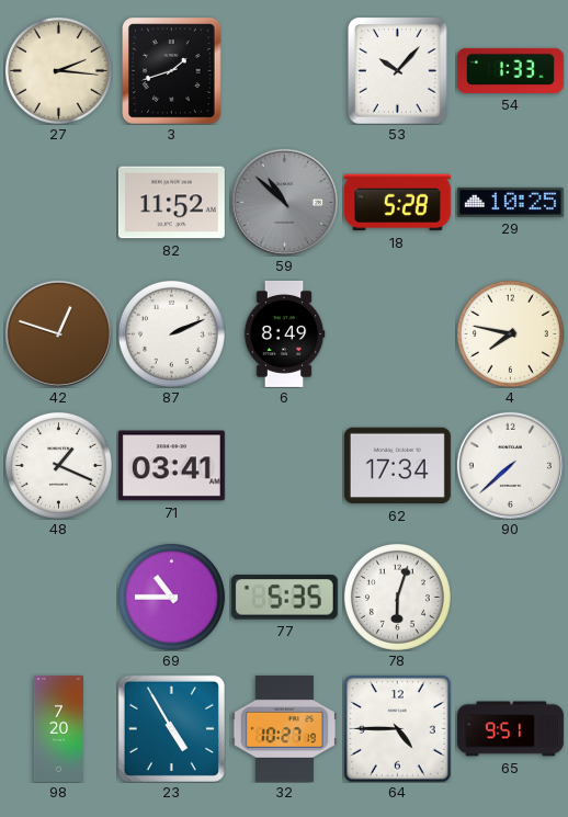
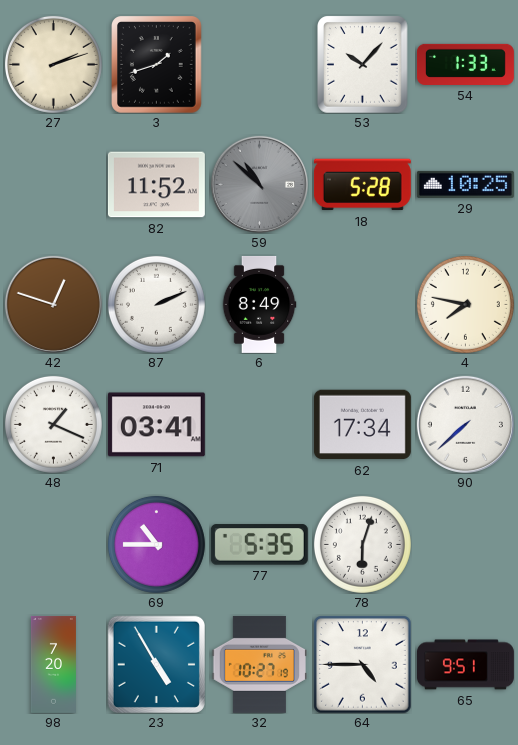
27: 2:16 -> 2:12 (53, 64)
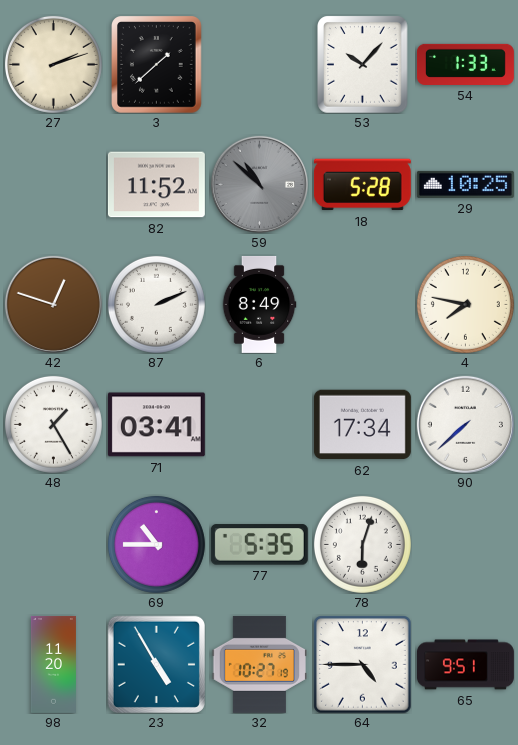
3: 1:42 -> 1:38 (157, 64)
48: 1:19 -> 1:25 (53, 424)
98: 7:20 -> 11:20 (53, 664)
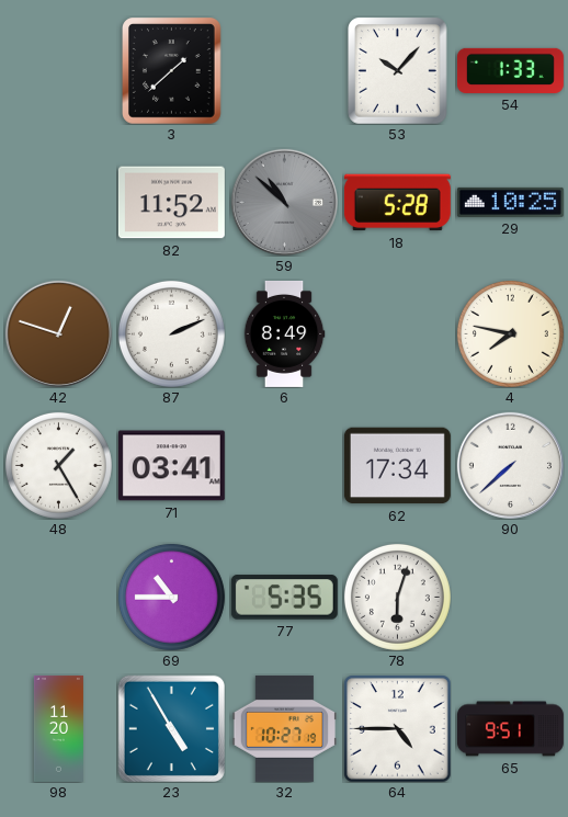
27: 2:12 -> none (53, 64)
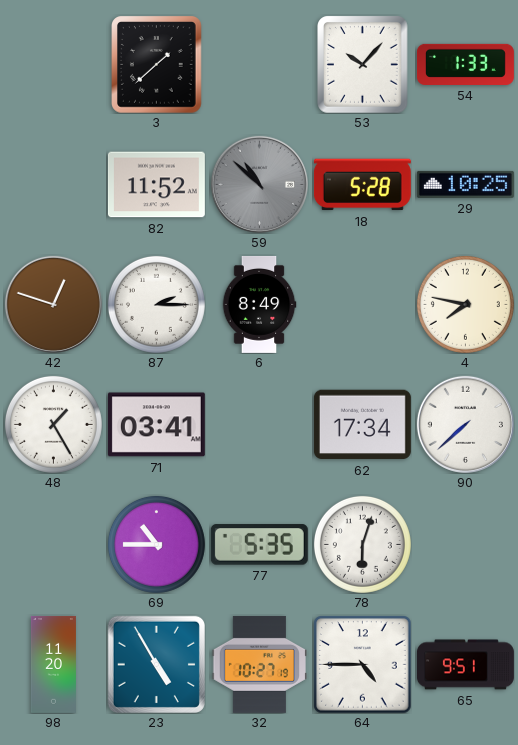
87: 2:11 -> 2:15 (156, 304)
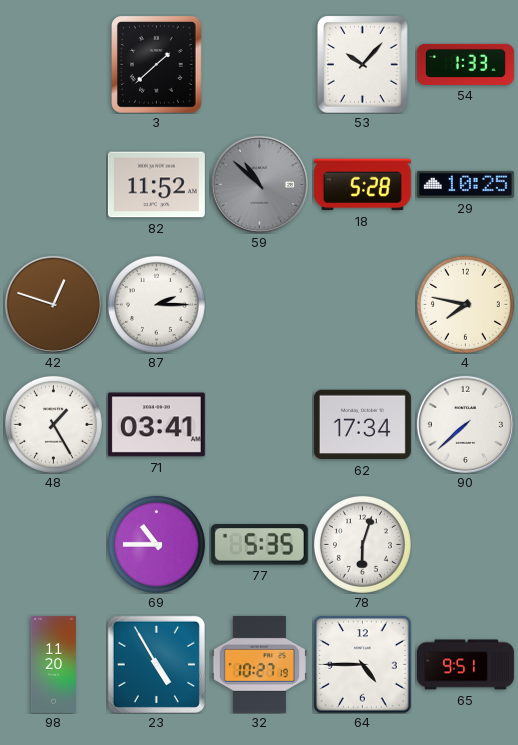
6: 8:49 -> none (259, 304)
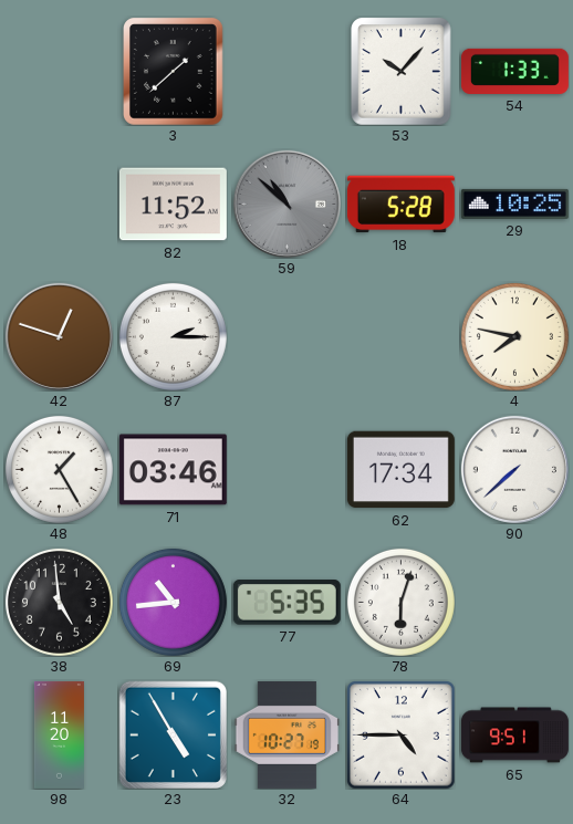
71: 03:41 -> 03:46 (173, 470)
38: none -> 4:59 (59, 602)
69: 10:45 -> 10:44 (173, 602)
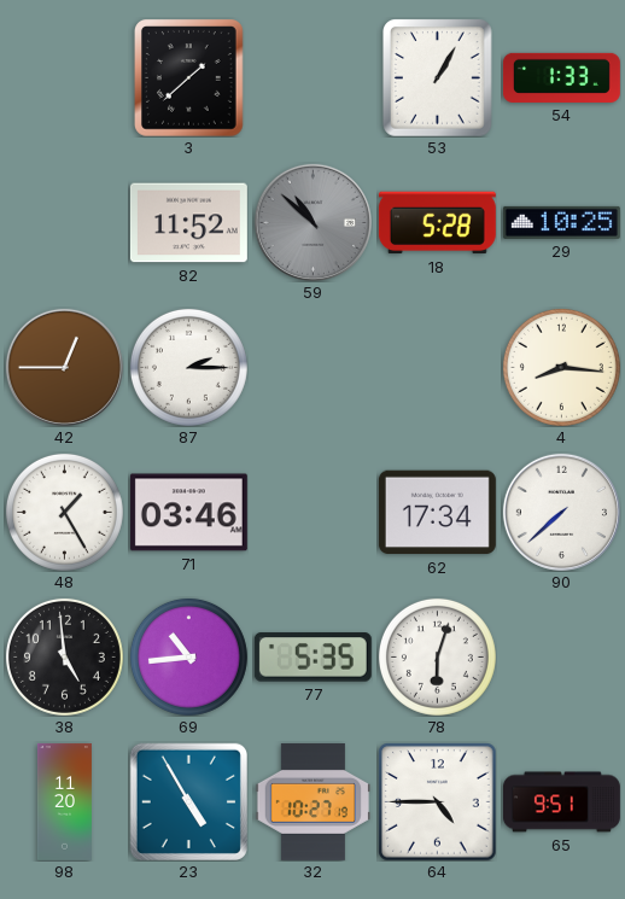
53: 10:07 -> 1:05 (438, 77)
42: 12:48 -> 12:45 (64, 367)
4: 7:47 -> 8:16 (561, 367)
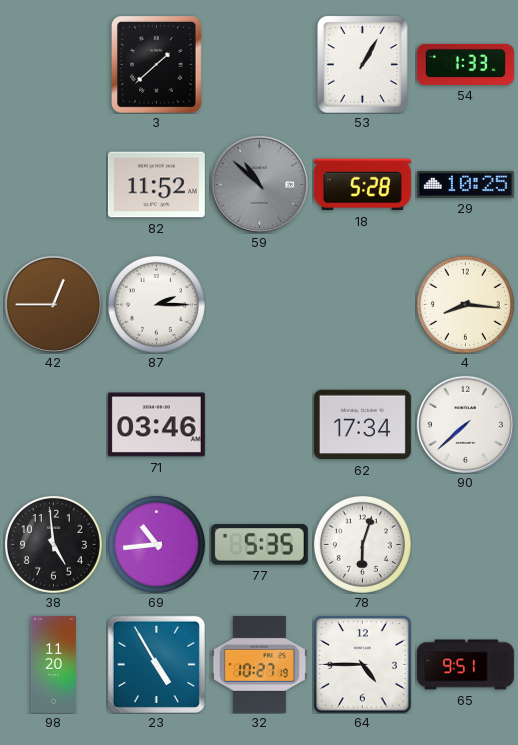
48: 1:25 -> none (64, 512)
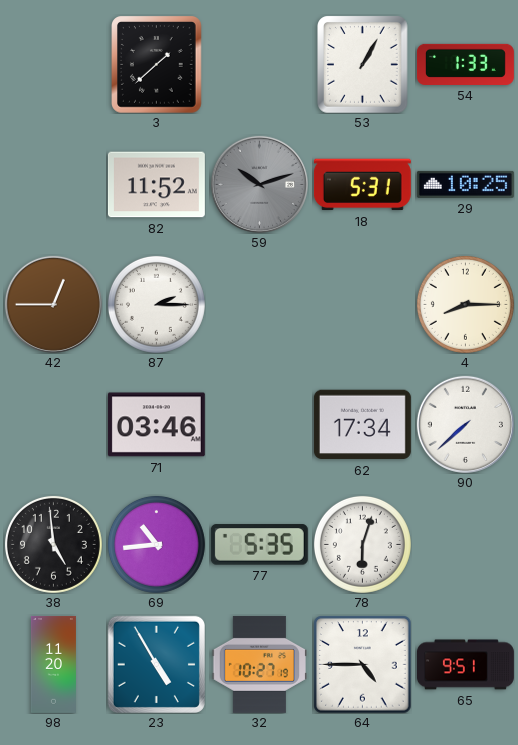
59: 10:52 -> 10:12 (259, 184)
18: 5:28 -> 5:31 (362, 185)
4: 8:16 -> 8:15 (465, 304)
